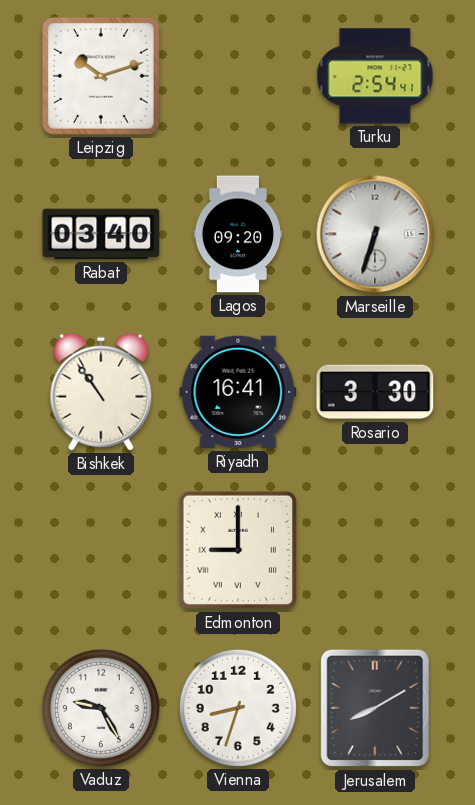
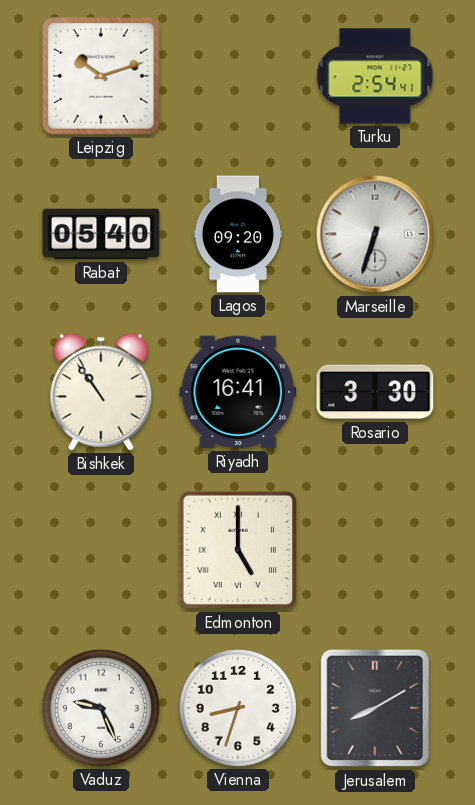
Rabat: 03:40 -> 05:40 (101, 234)
Edmonton: 9:00 -> 5:00 (238, 550)
Vaduz: 9:25 -> 9:26 (101, 708)
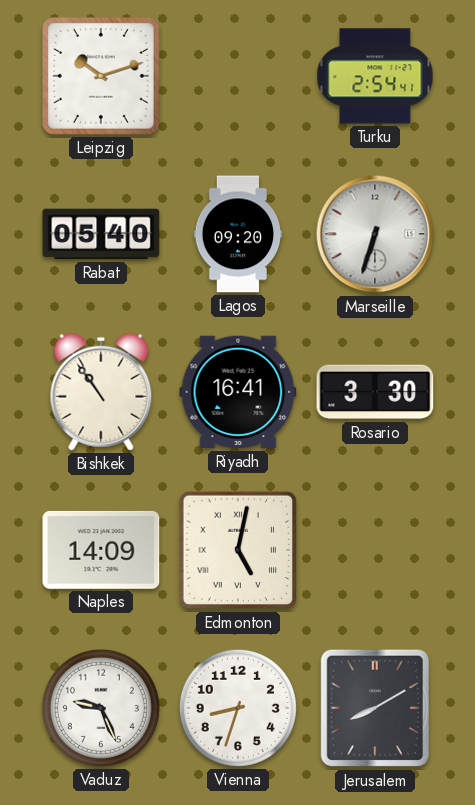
Naples: none -> 14:09 (101, 550)
Edmonton: 5:00 -> 5:02 (238, 550)
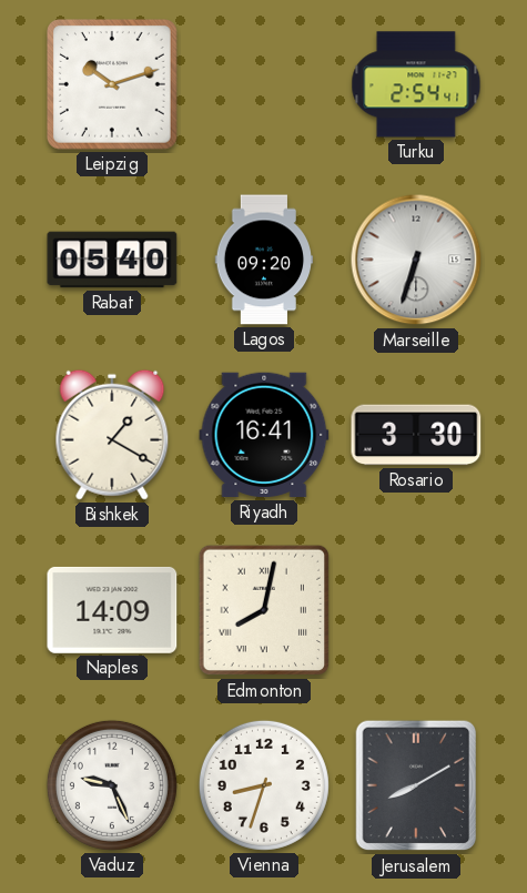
Bishkek: 10:54 -> 1:20 (112, 435)
Edmonton: 5:02 -> 8:02 (264, 610)
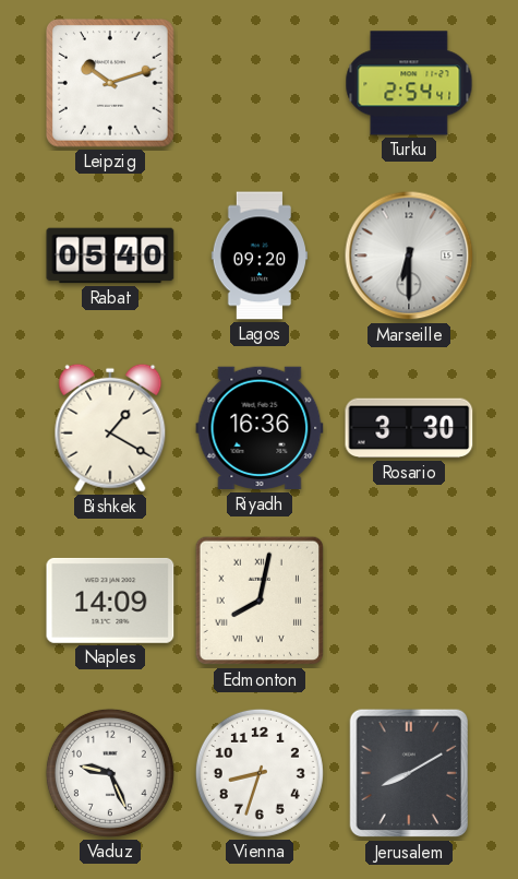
Marseille: 6:33 -> 6:30 (409, 256)
Riyadh: 16:41 -> 16:36 (260, 428)
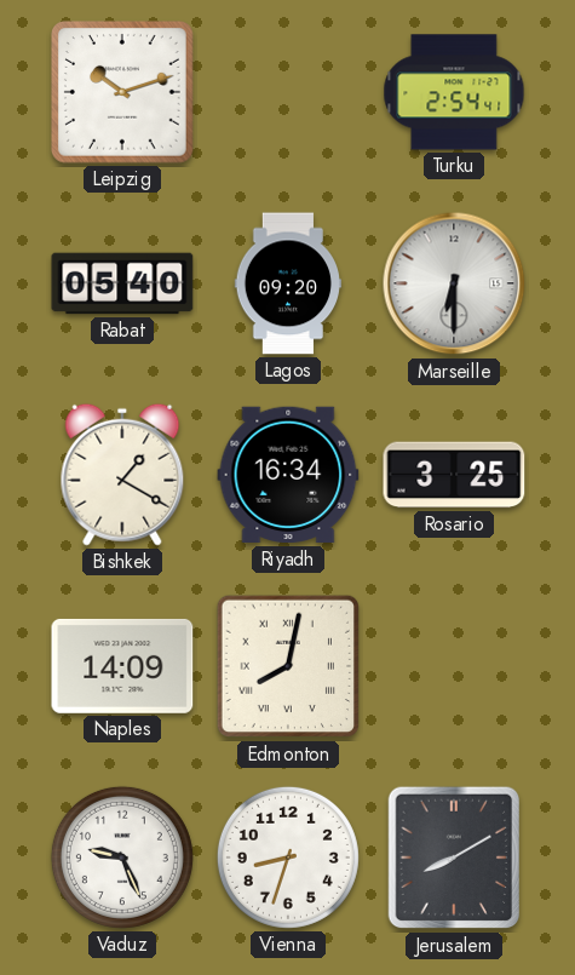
Riyadh: 16:36 -> 16:34 (288, 475)
Rosario: 3:30 -> 3:25 (454, 475)
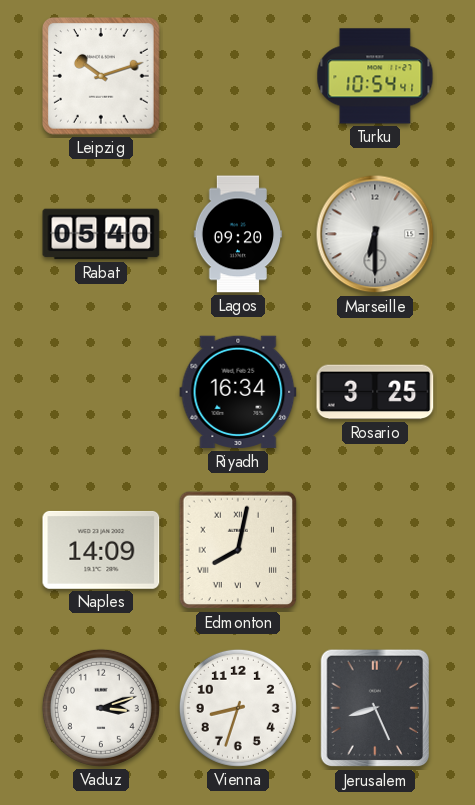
Turku: 2:54 -> 10:54 (375, 76)
Bishkek: 1:20 -> none (122, 475)
Vaduz: 9:26 -> 3:12 (101, 708)
Jerusalem: 8:10 -> 8:26 (375, 708)
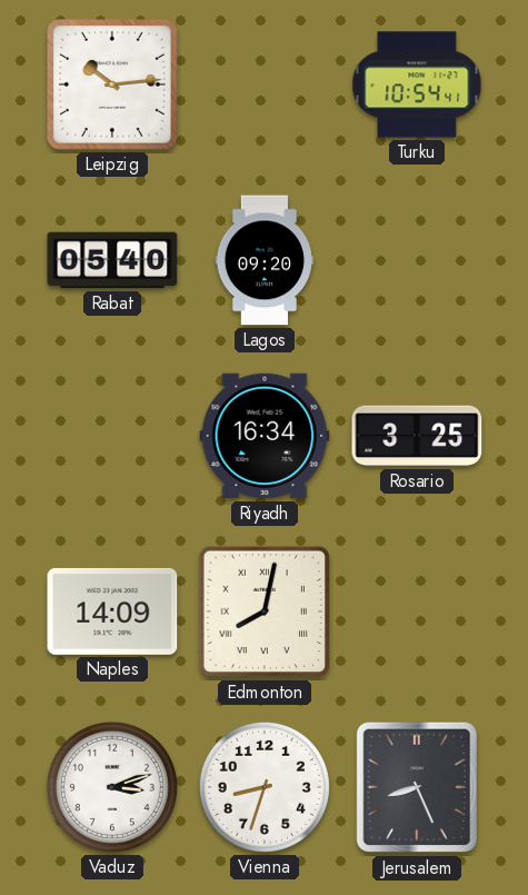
Leipzig: 10:12 -> 10:14 (113, 86)
Marseille: 6:30 -> none (375, 234)
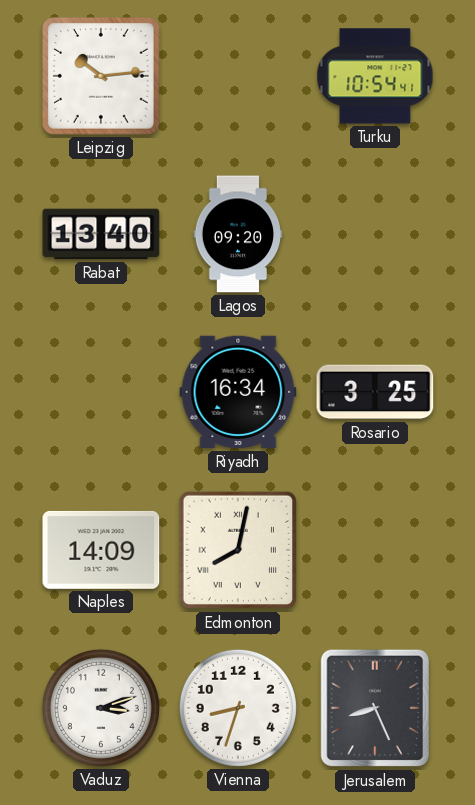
Rabat: 05:40 -> 13:40 (101, 234)
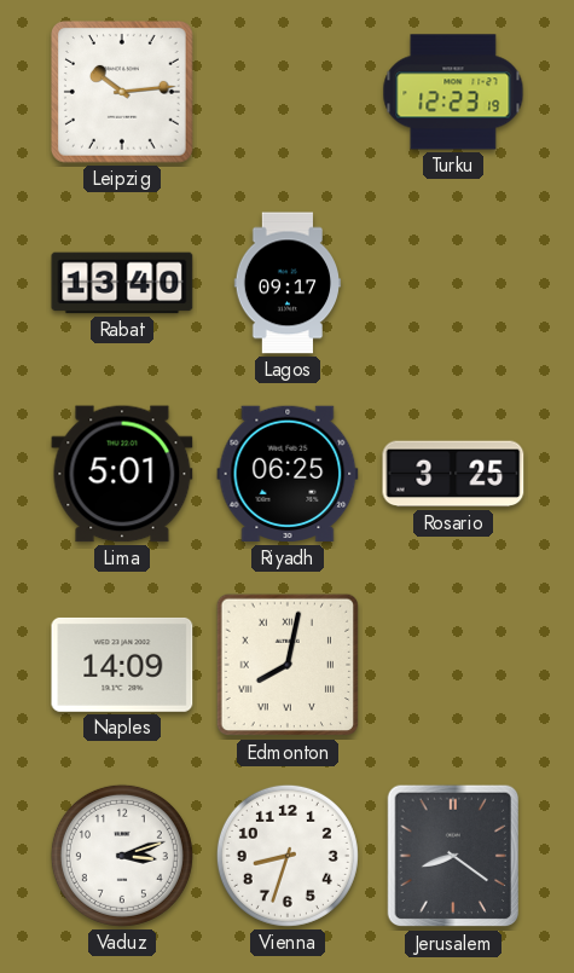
Turku: 10:54 -> 12:23 (453, 92)
Lagos: 09:20 -> 09:17 (288, 283)
Lima: none -> 5:01 (122, 474)
Riyadh: 16:34 -> 06:25 (288, 474)
Jerusalem: 8:26 -> 8:21 (453, 856)
